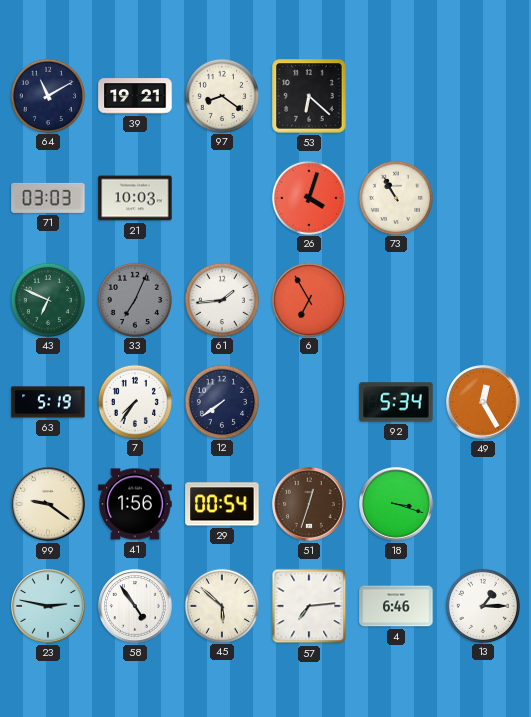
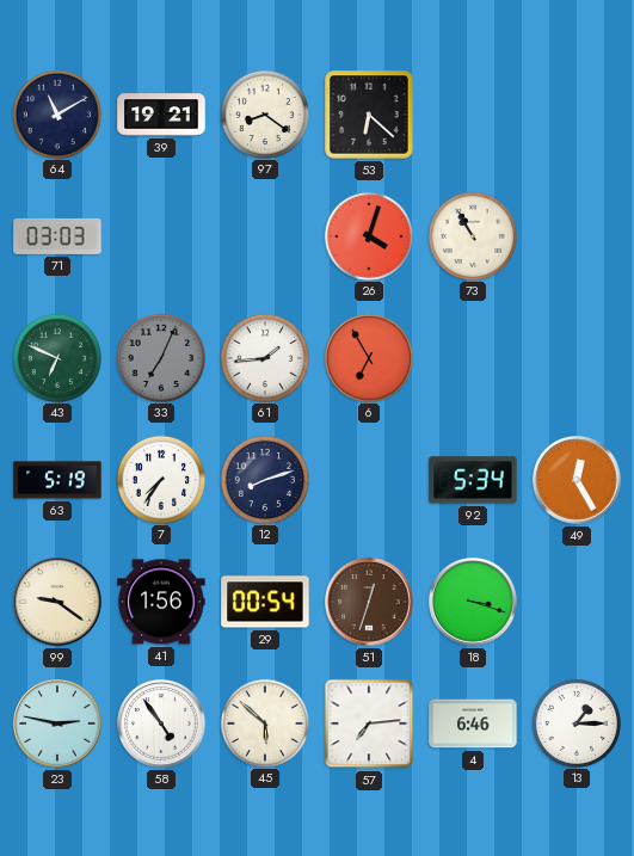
21: 10:03 -> none (135, 198)
12: 7:39 -> 8:12 (265, 479)
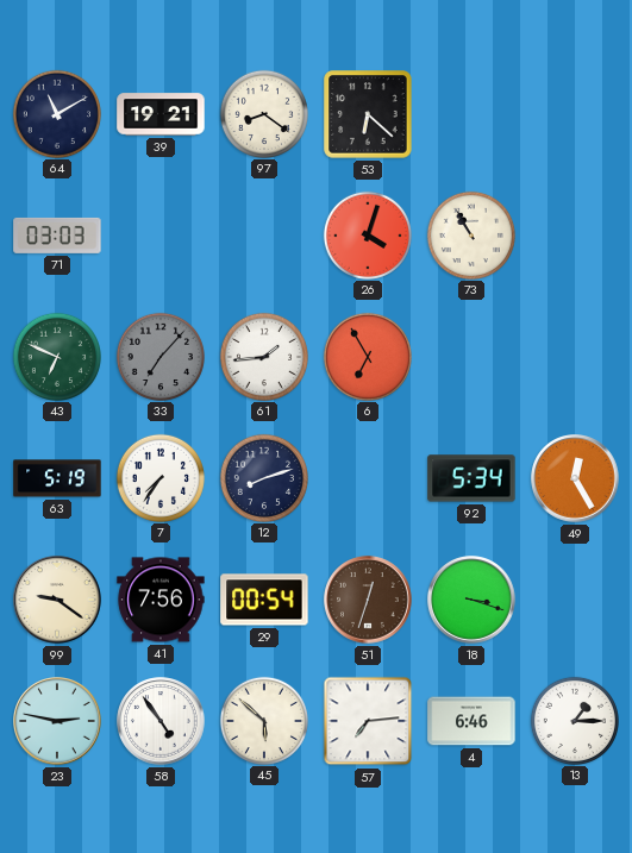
33: 7:04 -> 7:07 (161, 356)
41: 1:56 -> 7:56 (161, 600)
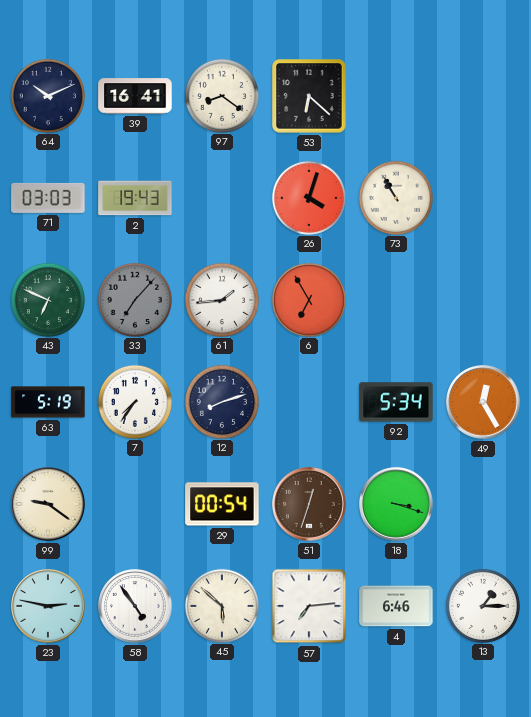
64: 11:10 -> 10:11 (48, 95)
39: 19:21 -> 16:41 (135, 96)
2: none -> 19:43 (135, 198)
41: 7:56 -> none (161, 600)
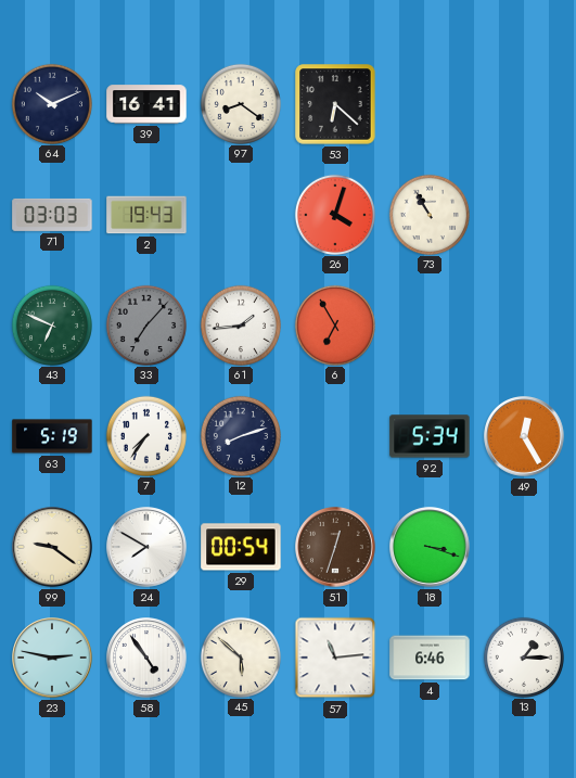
24: none -> 7:50 (146, 547)
57: 7:14 -> 11:14 (335, 658)
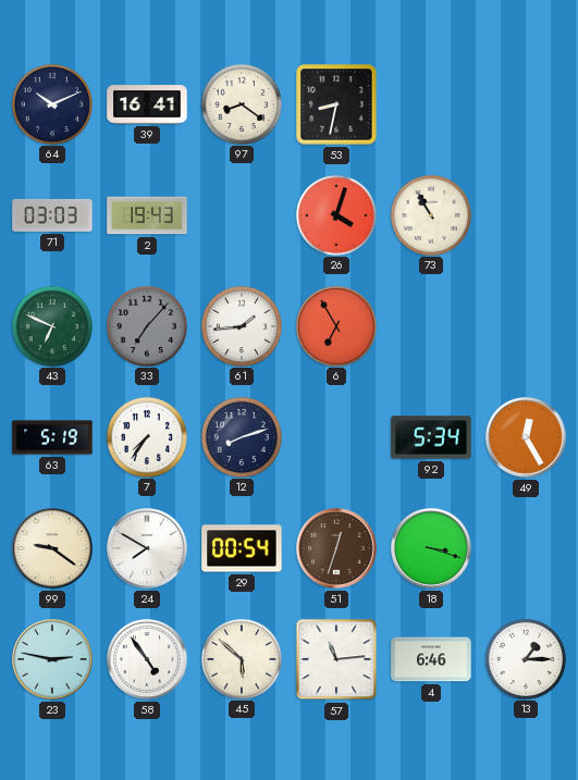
53: 6:22 -> 8:32 (336, 104)
